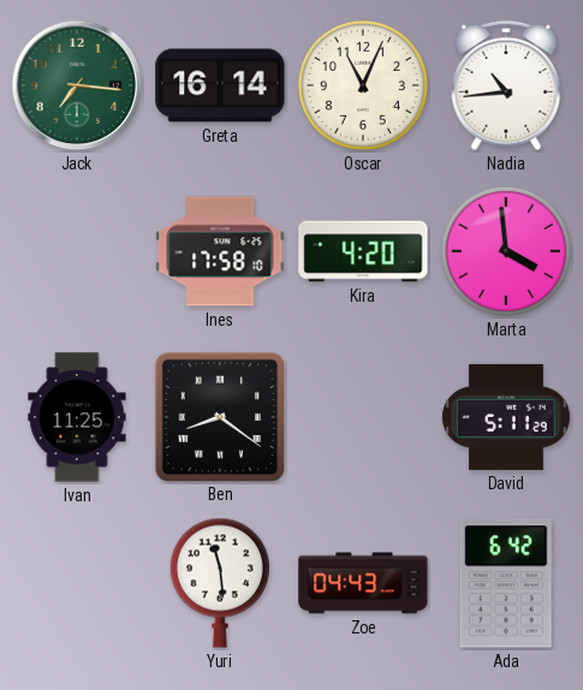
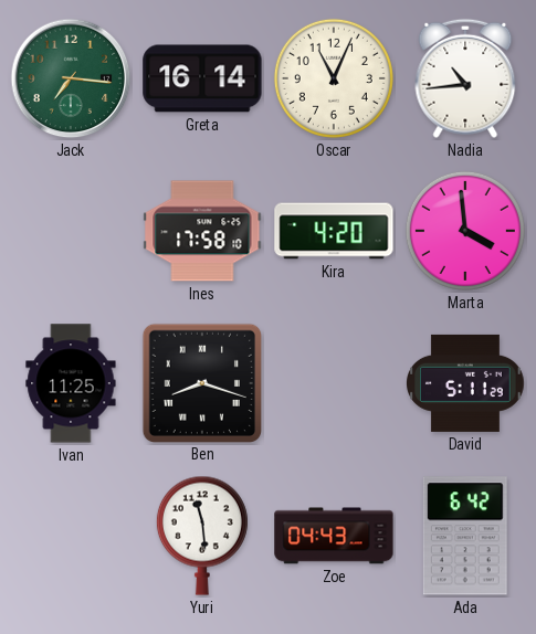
Ben: 8:21 -> 8:18 (201, 382)
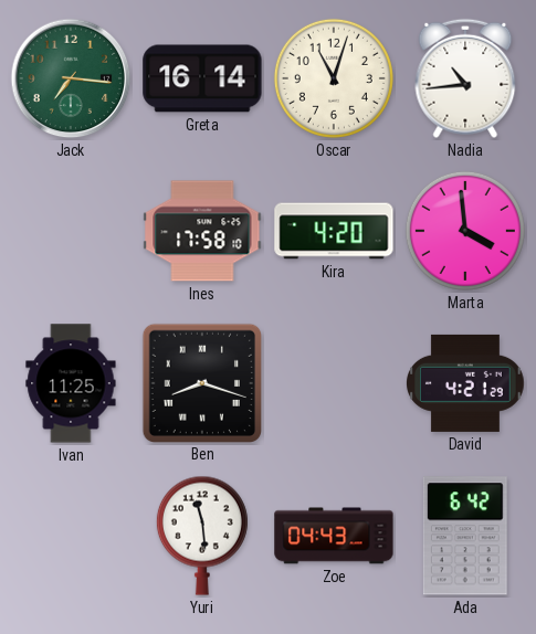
Oscar: 11:04 -> 11:03 (334, 78)
David: 5:11 -> 4:21 (465, 383)
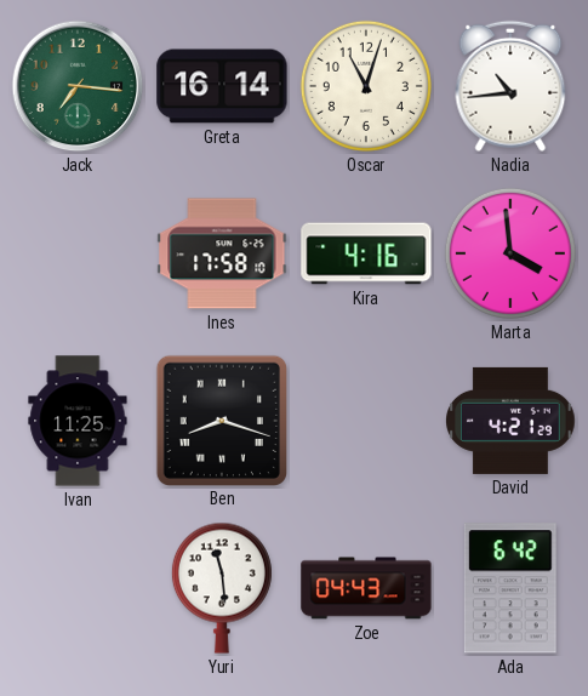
Kira: 4:20 -> 4:16 (366, 253)
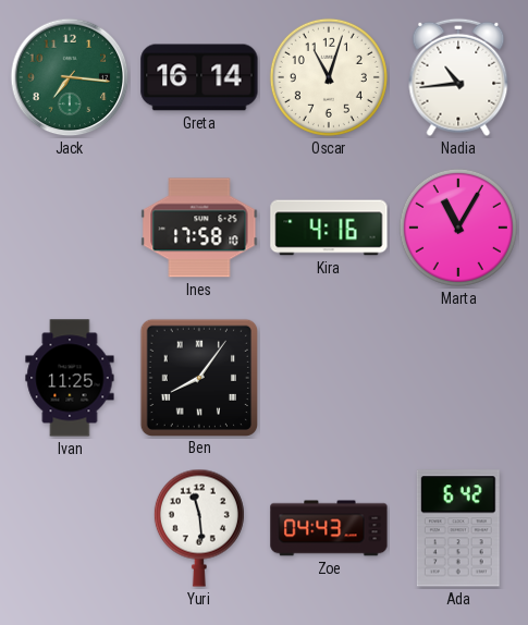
Marta: 3:59 -> 11:05 (458, 228)
Ben: 8:18 -> 8:06 (198, 377)
David: 4:21 -> none (510, 421)
